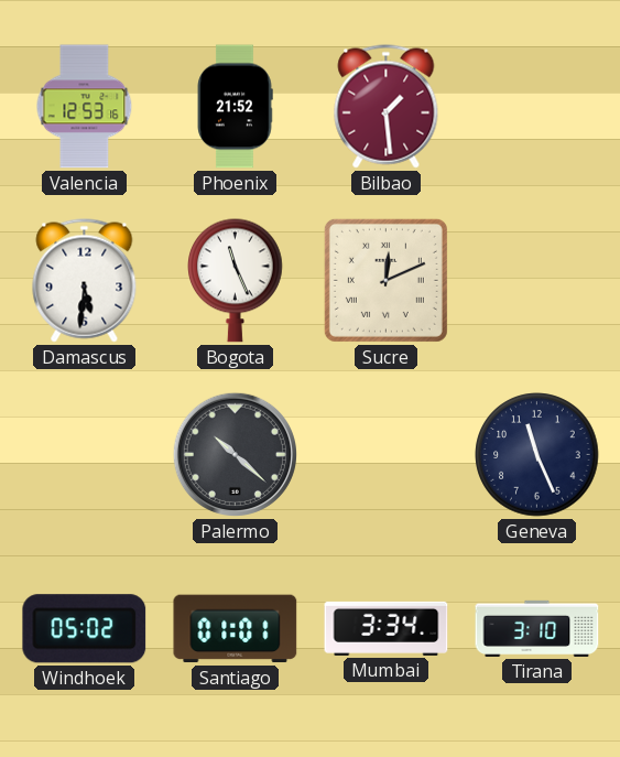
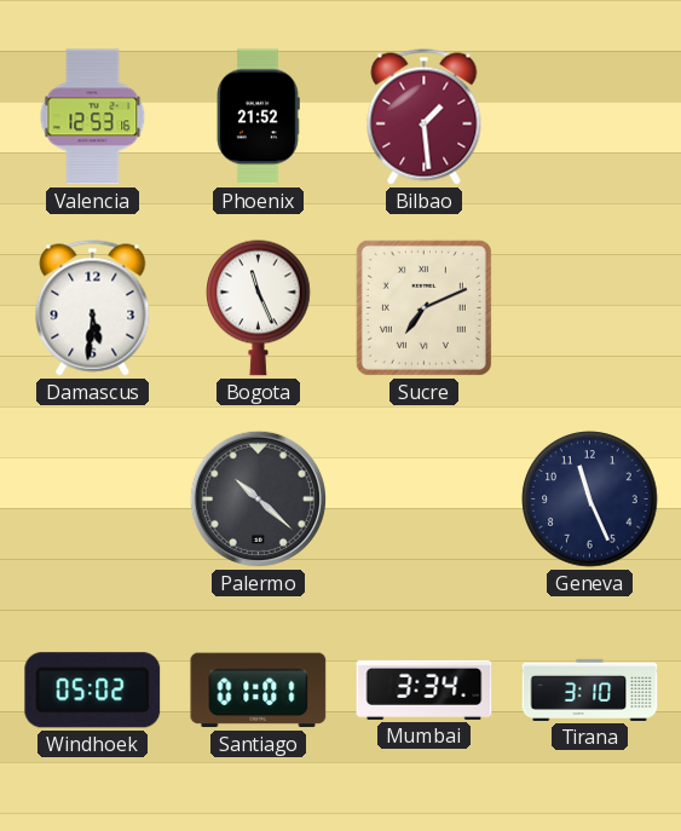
Sucre: 12:11 -> 7:11 (423, 307)
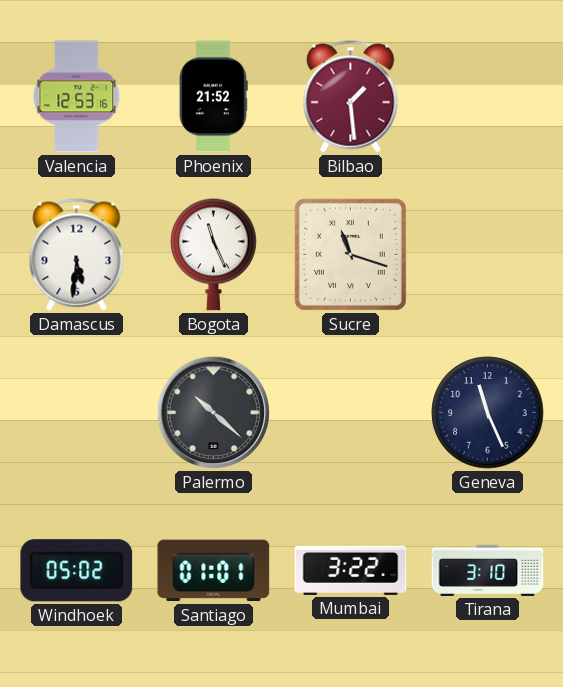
Sucre: 7:11 -> 11:18 (350, 254)
Mumbai: 3:34 -> 3:22 (351, 570)
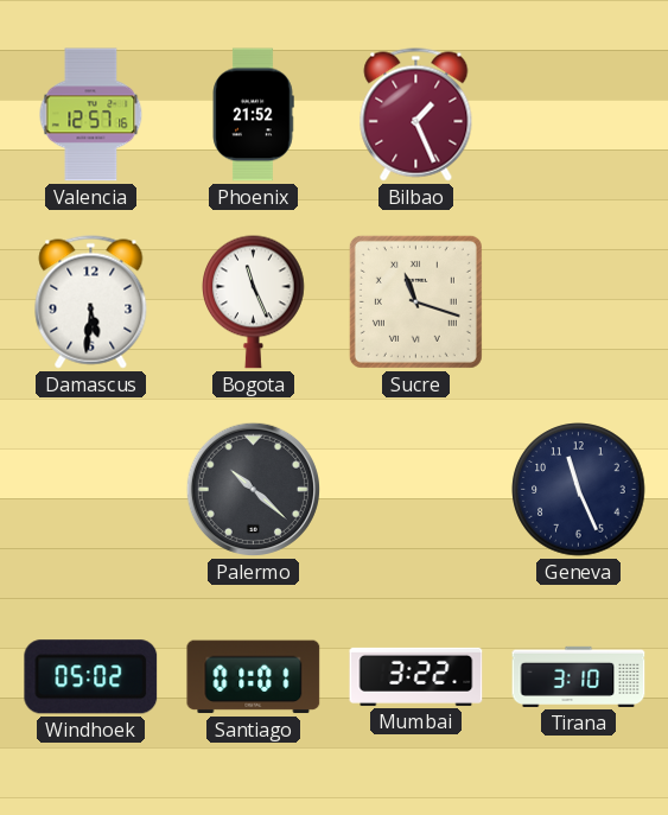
Valencia: 12:53 -> 12:57 (91, 115)
Bilbao: 1:29 -> 1:26 (416, 115)
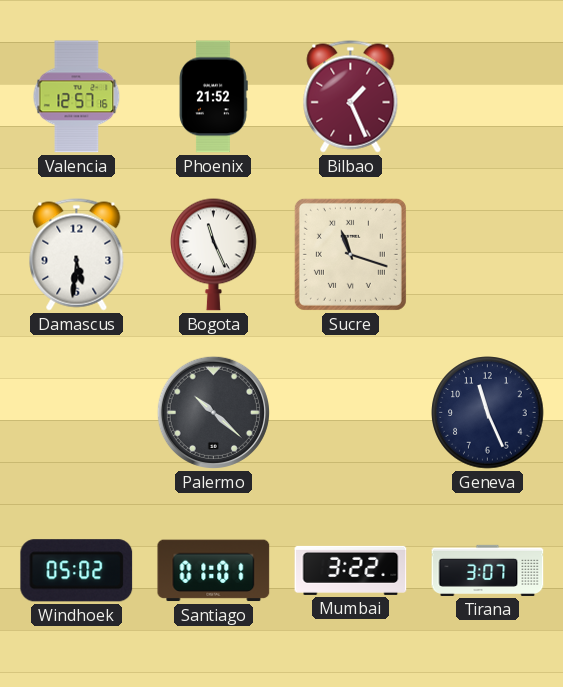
Tirana: 3:10 -> 3:07 (488, 570)
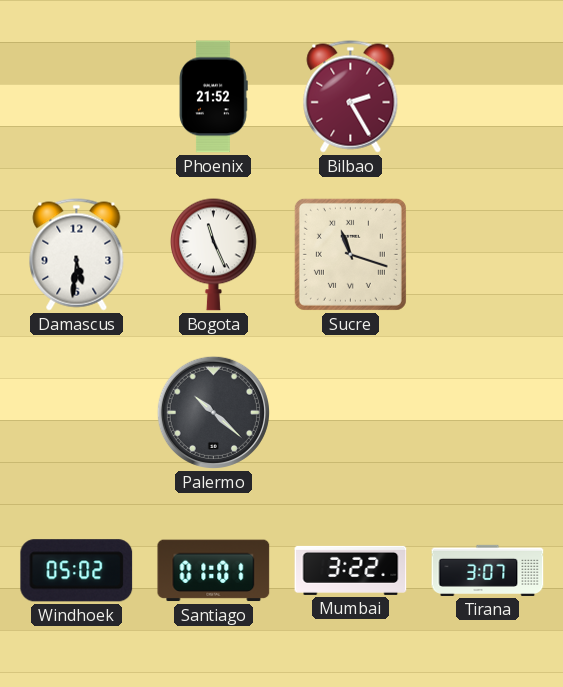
Valencia: 12:57 -> none (77, 97)
Bilbao: 1:26 -> 2:25 (351, 97)
Geneva: 11:26 -> none (488, 413)
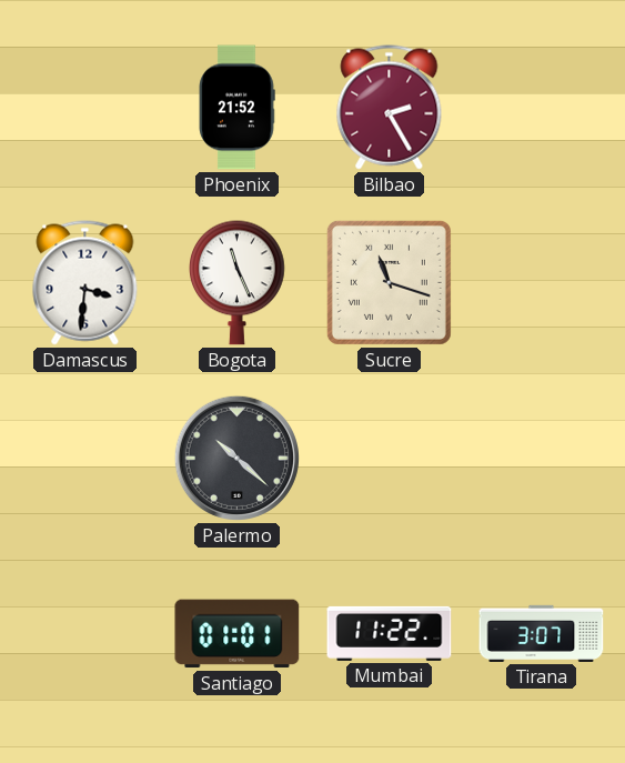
Damascus: 5:31 -> 3:31 (85, 283)
Windhoek: 05:02 -> none (77, 571)
Mumbai: 3:22 -> 11:22 (390, 633)
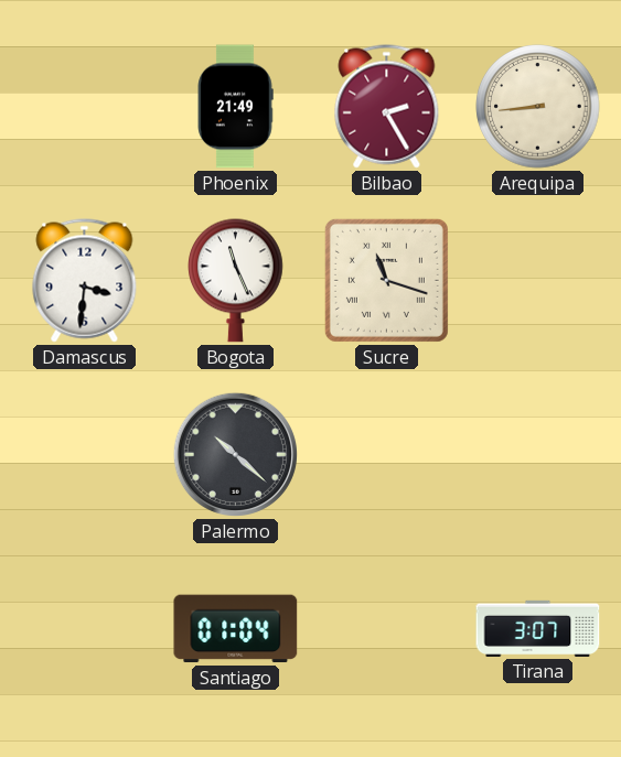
Phoenix: 21:52 -> 21:49 (235, 107)
Arequipa: none -> 8:44 (538, 107)
Santiago: 01:01 -> 01:04 (236, 629)
Mumbai: 11:22 -> none (390, 633)
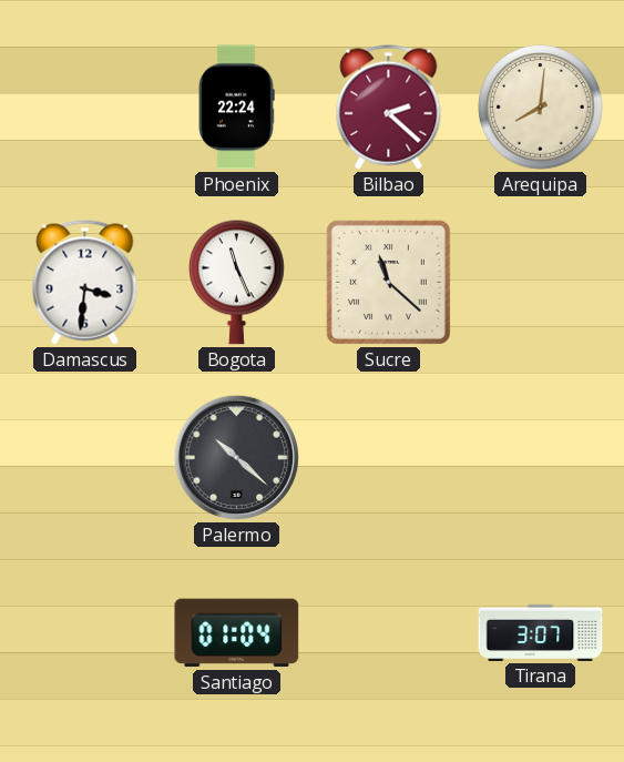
Phoenix: 21:49 -> 22:24 (236, 108)
Bilbao: 2:25 -> 2:22 (389, 108)
Arequipa: 8:44 -> 8:01 (541, 108)
Sucre: 11:18 -> 11:22 (388, 282)
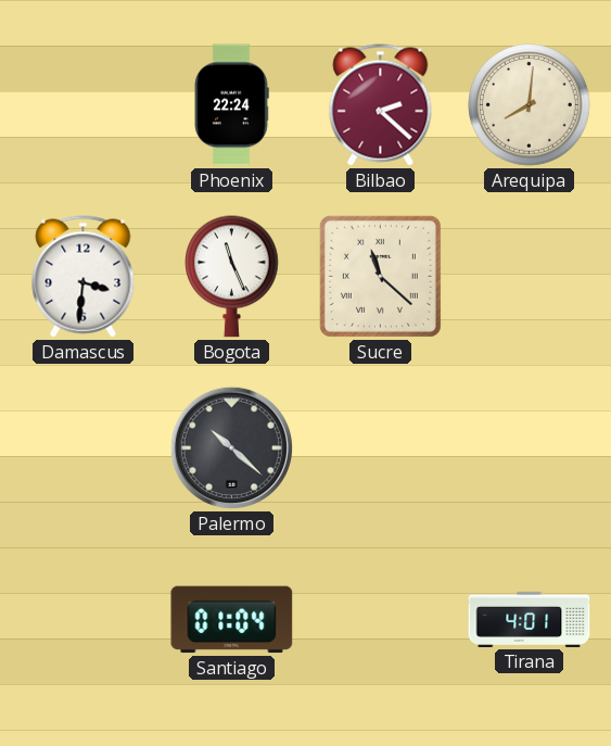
Tirana: 3:07 -> 4:01 (530, 619)
